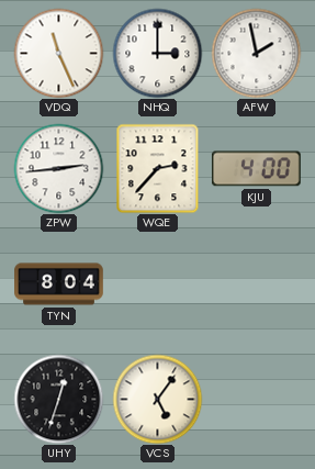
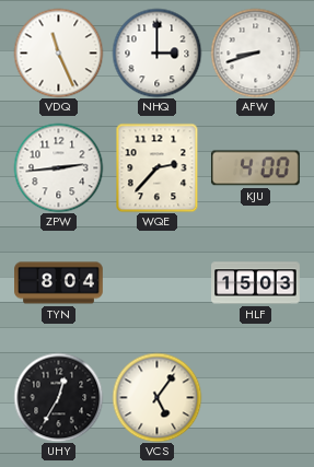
AFW: 1:58 -> 8:42 (255, 52)
HLF: none -> 15:03 (256, 283)
UHY: 12:33 -> 12:35 (58, 397)
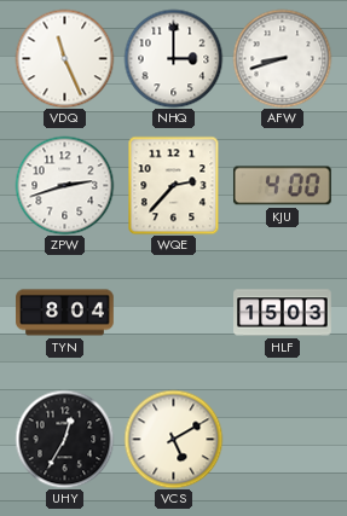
ZPW: 2:44 -> 2:42 (64, 185)
VCS: 5:06 -> 5:10 (173, 439)
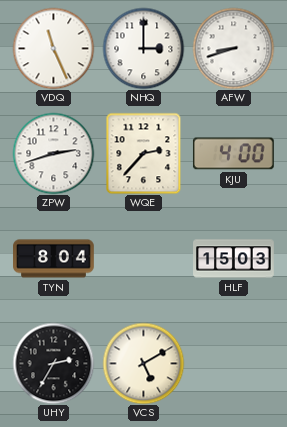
UHY: 12:35 -> 2:35 (53, 363)
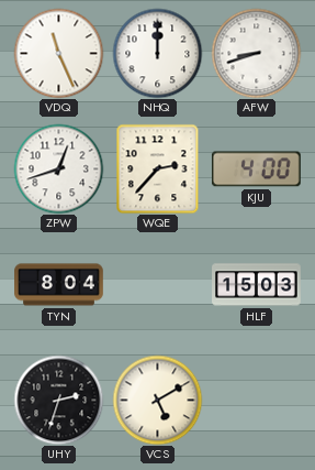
NHQ: 3:00 -> 12:00 (157, 53)
ZPW: 2:42 -> 12:42 (58, 168)
UHY: 2:35 -> 2:33 (58, 400)
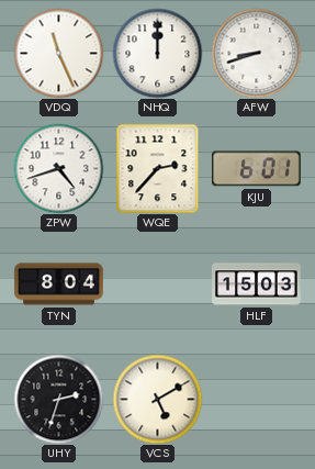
ZPW: 12:42 -> 4:42 (58, 168)
KJU: 4:00 -> 6:01 (257, 169)
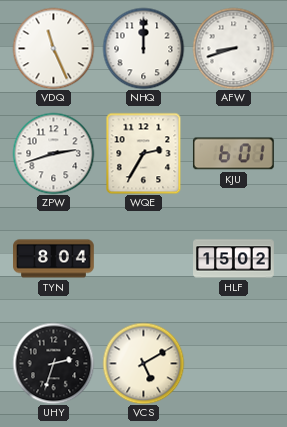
ZPW: 4:42 -> 2:42 (53, 153)
WQE: 2:37 -> 2:35 (144, 153)
HLF: 15:03 -> 15:02 (234, 259)
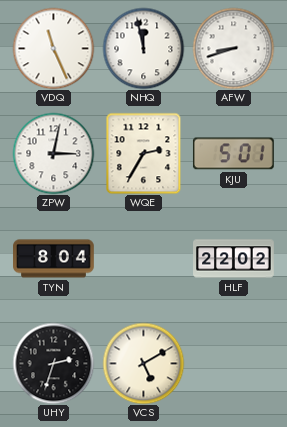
NHQ: 12:00 -> 11:58 (143, 48)
ZPW: 2:42 -> 3:02 (53, 153)
KJU: 6:01 -> 5:01 (234, 154)
HLF: 15:02 -> 22:02 (234, 259)
